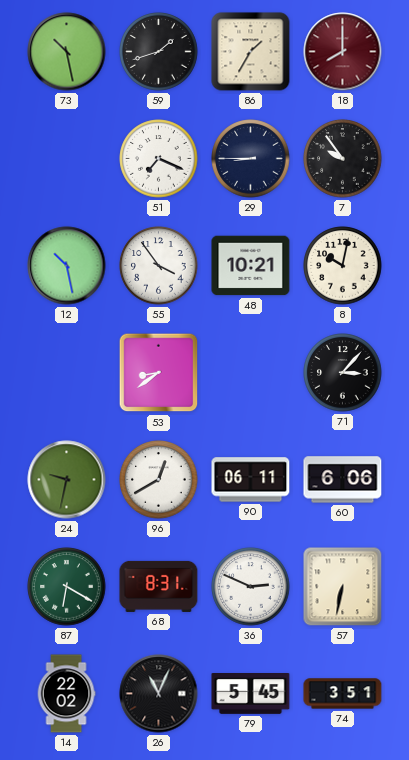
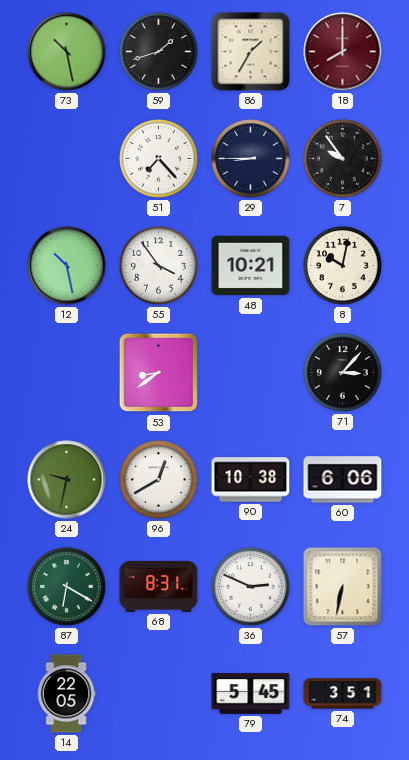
51: 7:19 -> 7:23 (159, 159)
90: 06:11 -> 10:38 (251, 480)
14: 22:02 -> 22:05 (66, 694)
26: 11:04 -> none (159, 694)
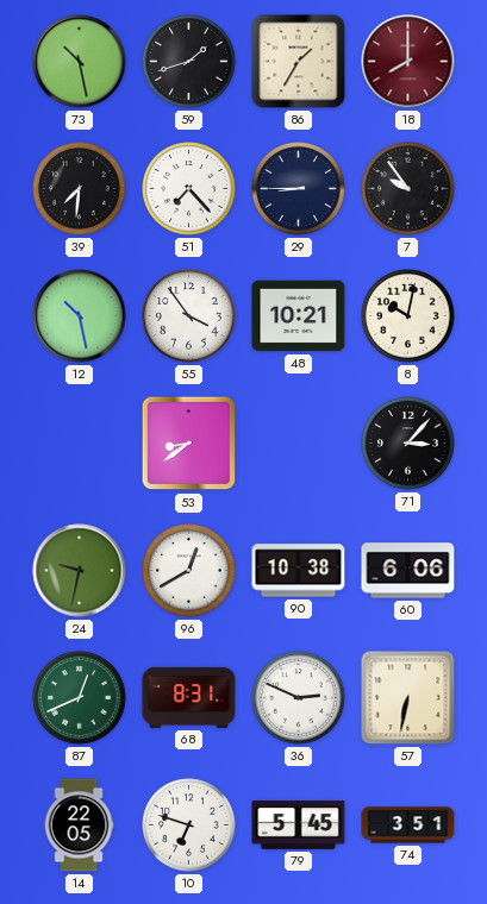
39: none -> 7:31 (80, 189)
87: 6:20 -> 12:41 (80, 698)
10: none -> 6:48 (189, 825)
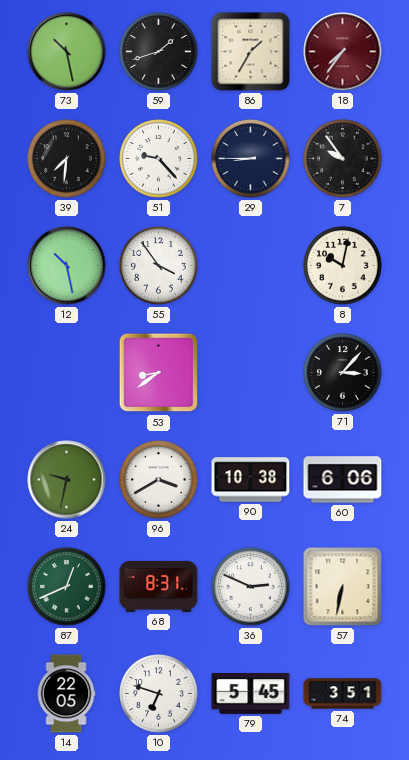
18: 8:00 -> 7:36 (343, 52)
51: 7:23 -> 9:23 (159, 159)
48: 10:21 -> none (299, 316)
96: 12:40 -> 3:40 (159, 480)
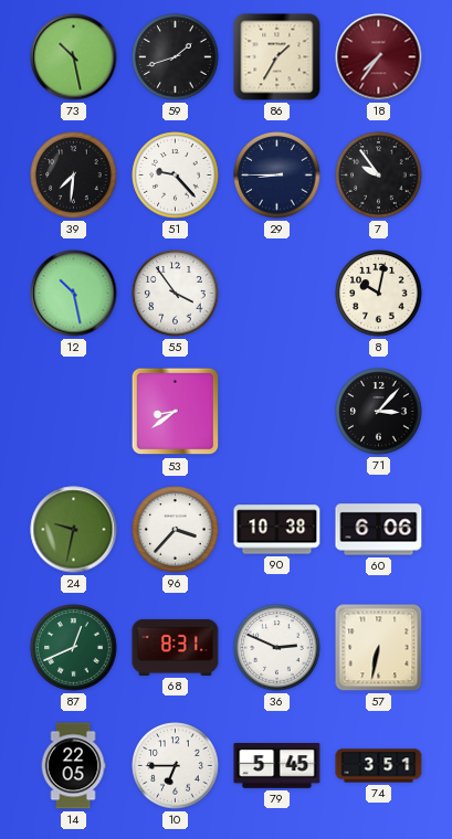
96: 3:40 -> 3:37 (176, 530)
10: 6:48 -> 6:45 (176, 766)
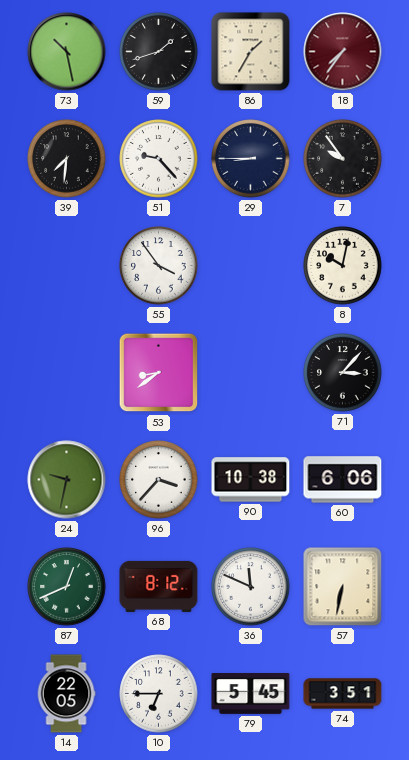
12: 10:28 -> none (74, 294)
68: 8:31 -> 8:12 (159, 586)
36: 2:49 -> 11:49 (251, 587)
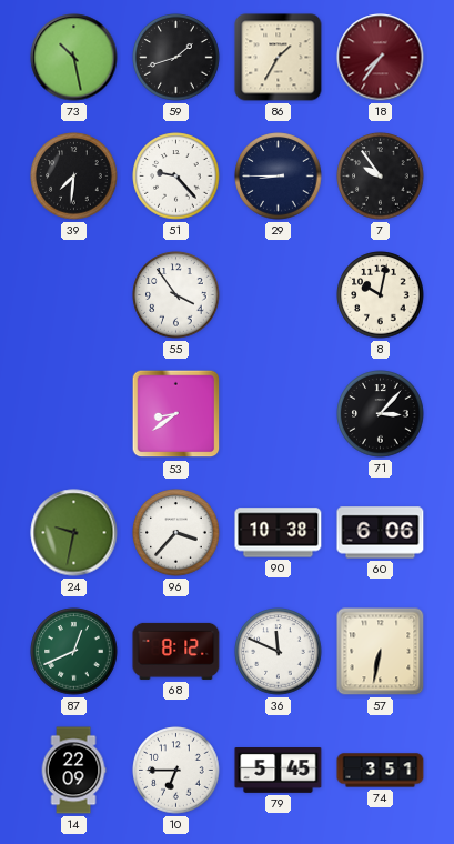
14: 22:05 -> 22:09 (73, 771)
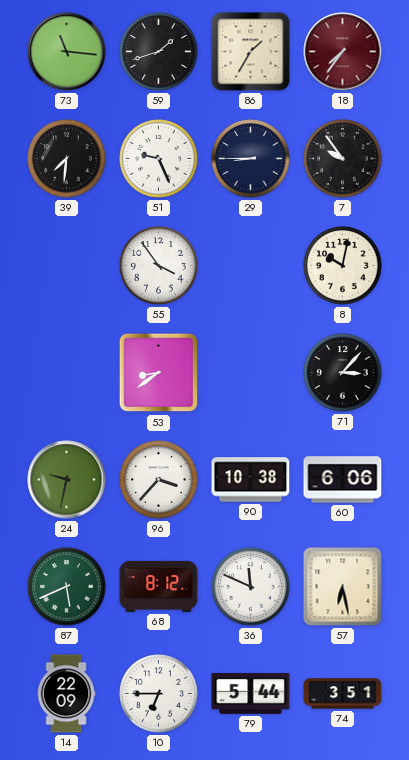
73: 10:28 -> 11:16 (67, 52)
51: 9:23 -> 9:26 (159, 159)
87: 12:41 -> 5:41 (67, 587)
57: 6:32 -> 6:28 (343, 587)
79: 5:45 -> 5:44 (251, 694)
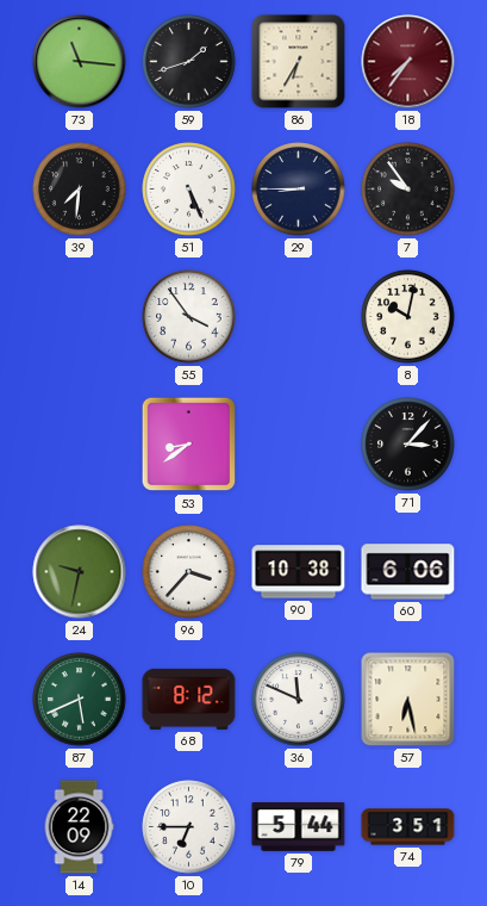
86: 1:35 -> 6:35 (299, 62)
51: 9:26 -> 5:26 (189, 190)
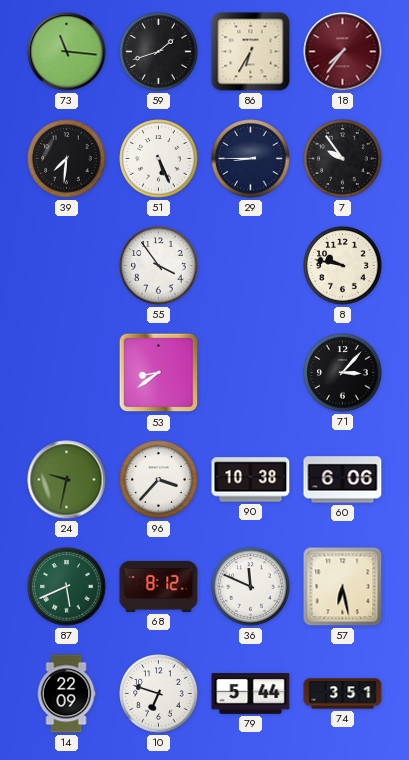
8: 10:02 -> 9:47 (343, 266)
10: 6:45 -> 6:48 (159, 694)
